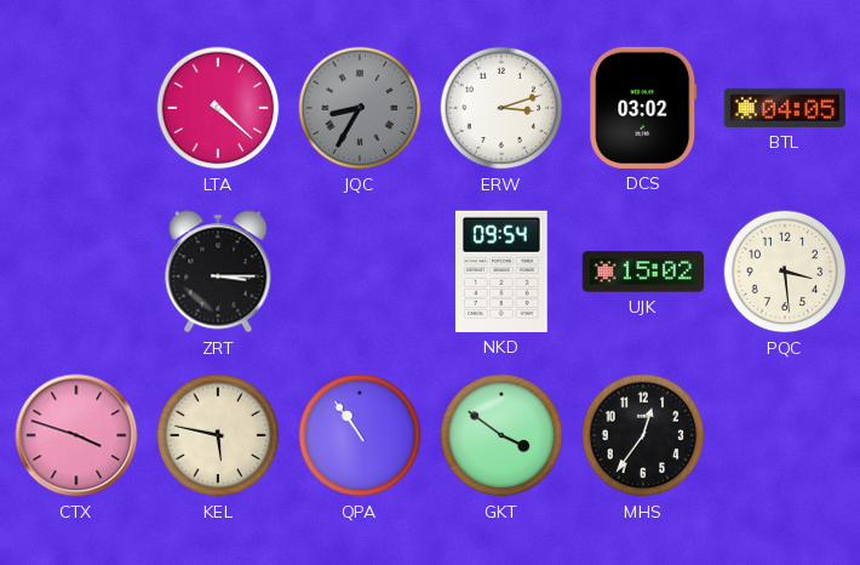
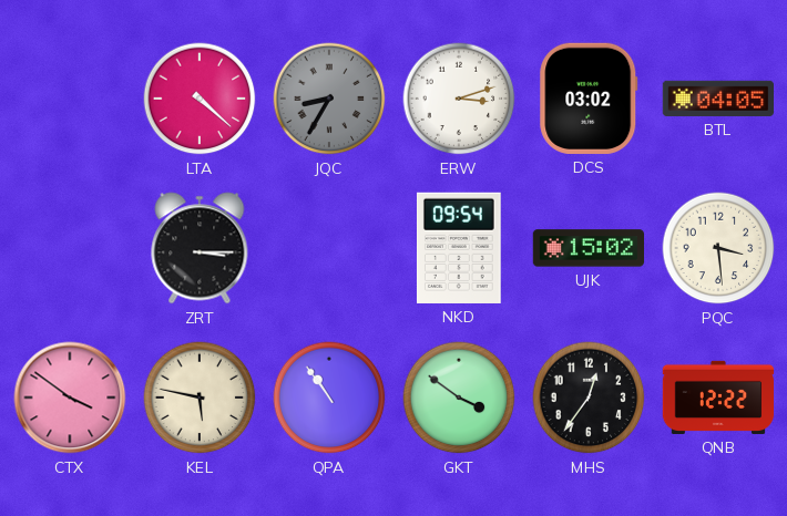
CTX: 3:48 -> 3:51 (70, 398)
QNB: none -> 12:22 (718, 398)
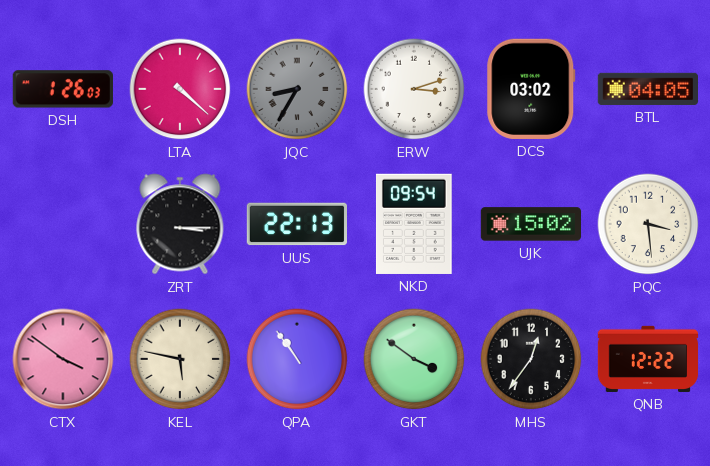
DSH: none -> 1:26 (63, 89)
UUS: none -> 22:13 (296, 224)
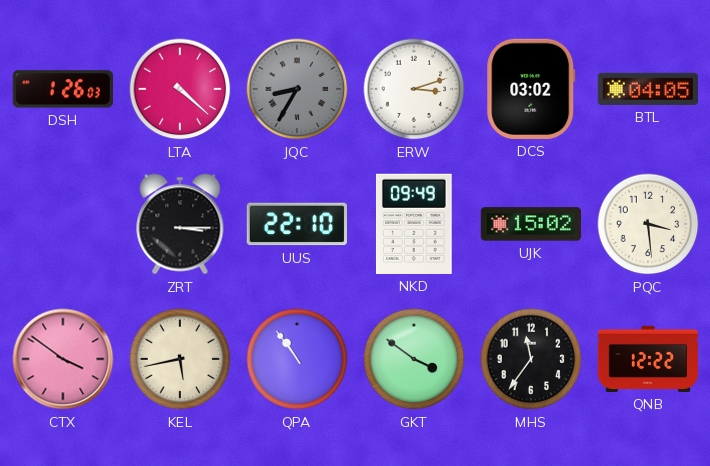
UUS: 22:13 -> 22:10 (296, 224)
NKD: 09:54 -> 09:49 (414, 224)
KEL: 5:47 -> 5:43 (180, 359)
MHS: 12:36 -> 11:36 (531, 359)
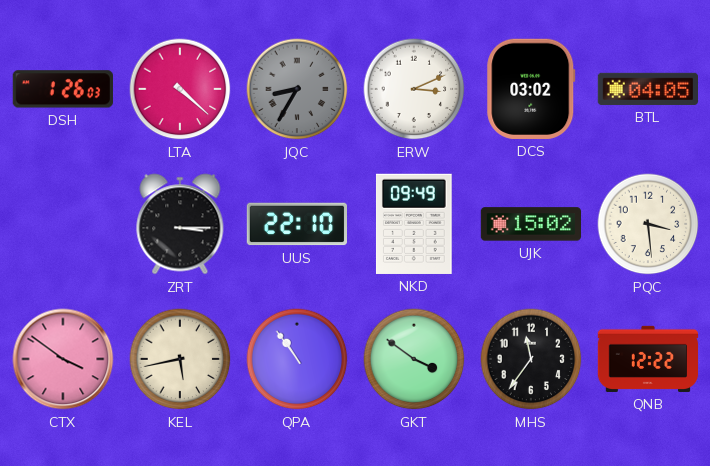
ERW: 3:12 -> 3:11 (414, 89)
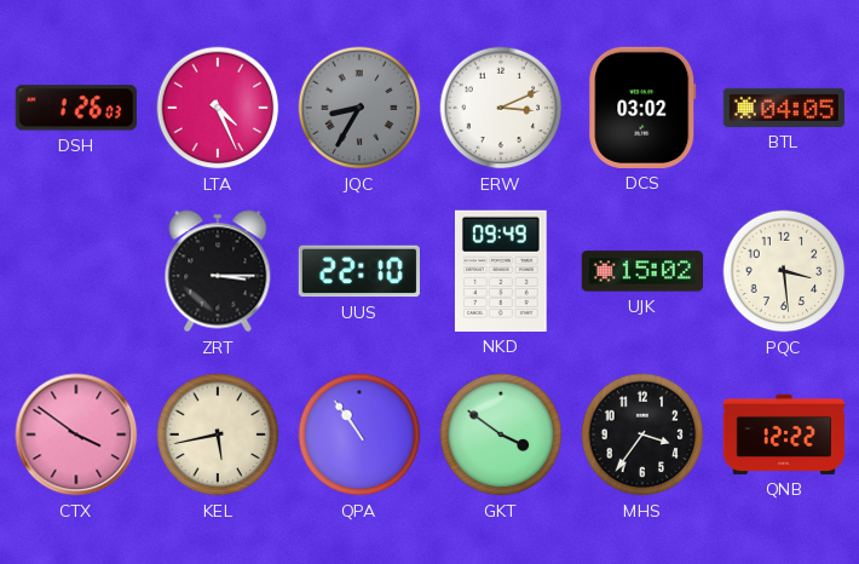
LTA: 4:22 -> 4:26 (218, 108)
MHS: 11:36 -> 3:36 (642, 434)
